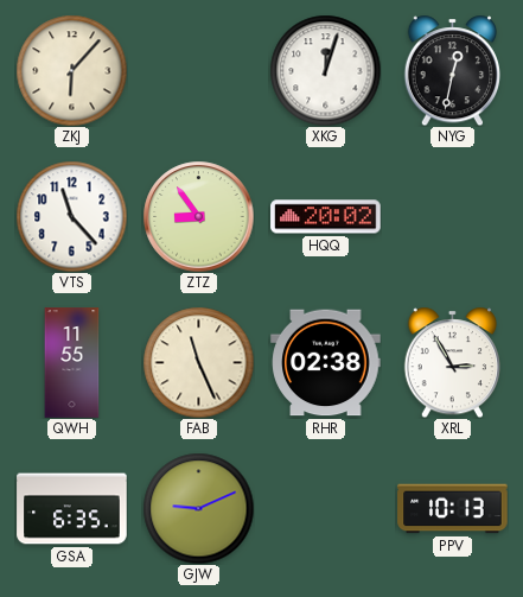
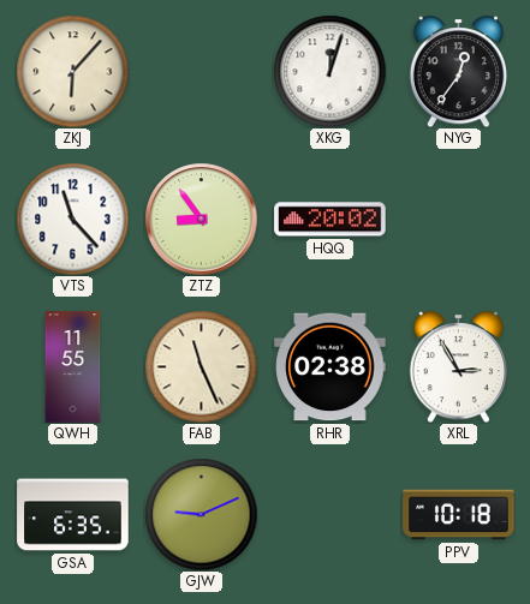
NYG: 12:32 -> 12:36 (458, 71)
PPV: 10:13 -> 10:18 (459, 515)
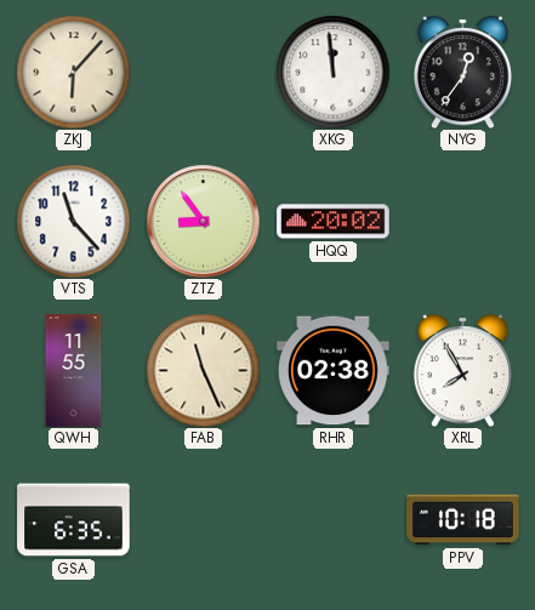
XKG: 12:03 -> 11:59 (332, 72)
XRL: 2:55 -> 7:55 (462, 370)
GJW: 9:11 -> none (201, 514)
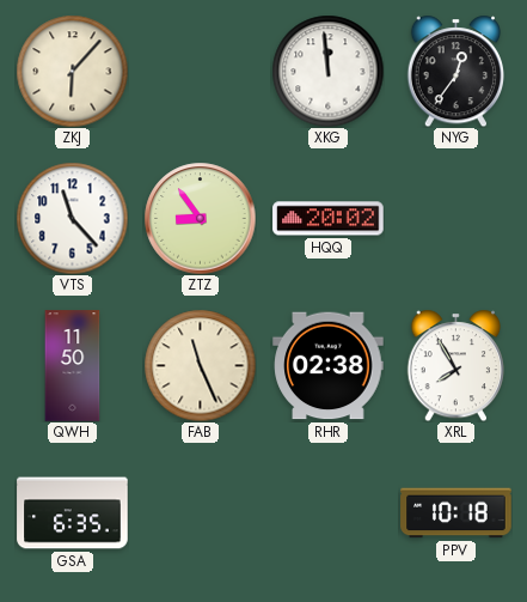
QWH: 11:55 -> 11:50 (73, 366)
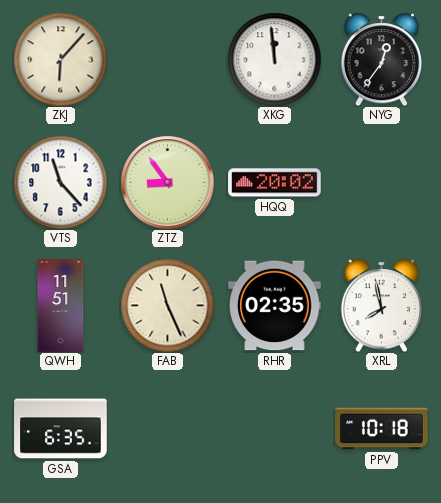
QWH: 11:50 -> 11:51 (61, 306)
RHR: 02:38 -> 02:35 (275, 306)
XRL: 7:55 -> 7:58 (381, 305)
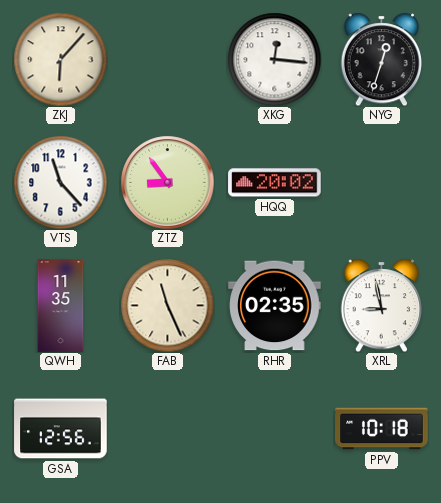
XKG: 11:59 -> 12:16 (274, 59)
NYG: 12:36 -> 12:33 (381, 59)
QWH: 11:51 -> 11:35 (61, 306)
XRL: 7:58 -> 8:58 (381, 305)
GSA: 6:35 -> 12:56 (61, 429)
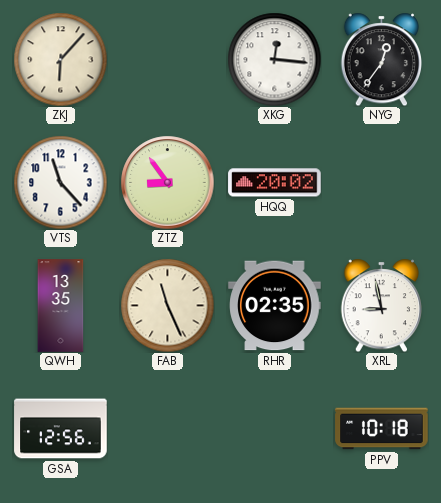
NYG: 12:33 -> 12:36 (381, 59)
QWH: 11:35 -> 13:35 (61, 306)
